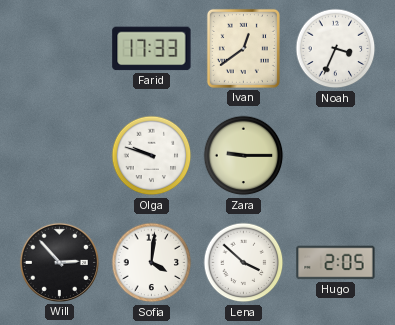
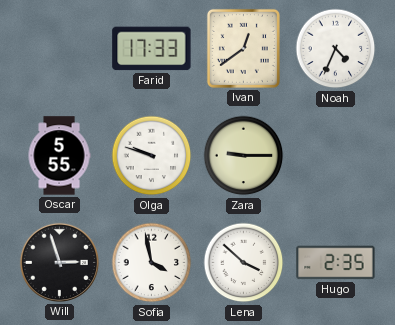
Noah: 3:34 -> 4:34 (336, 49)
Oscar: none -> 5:55 (59, 156)
Will: 2:53 -> 2:57 (59, 262)
Sofia: 4:01 -> 3:58 (152, 263)
Hugo: 2:05 -> 2:35 (336, 263)
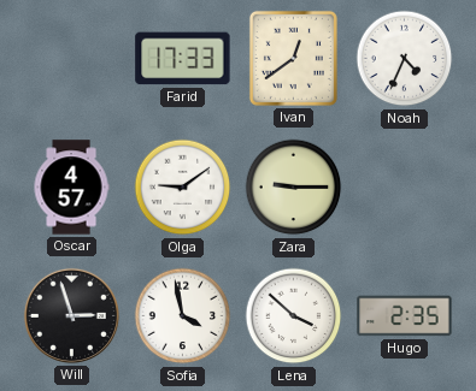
Oscar: 5:55 -> 4:57 (71, 188)
Olga: 9:48 -> 9:09 (183, 188)
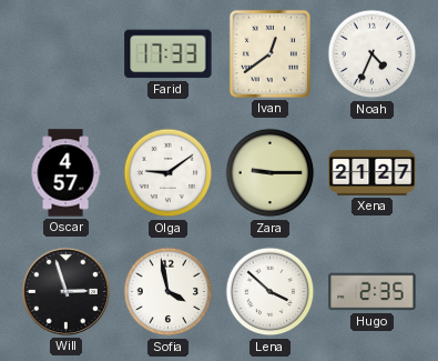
Xena: none -> 21:27 (373, 172)
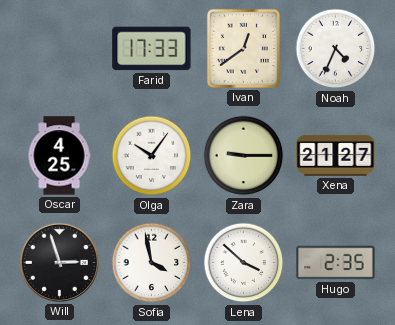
Oscar: 4:57 -> 4:25 (59, 156)
Olga: 9:09 -> 10:06 (152, 156)
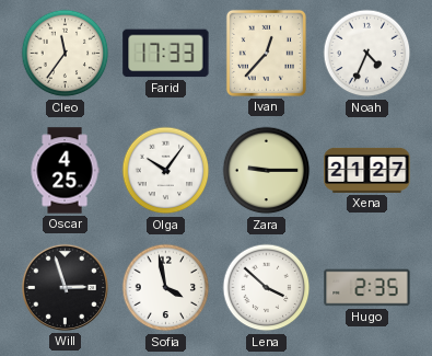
Cleo: none -> 11:36 (66, 54)
Ivan: 12:39 -> 12:37 (266, 53)
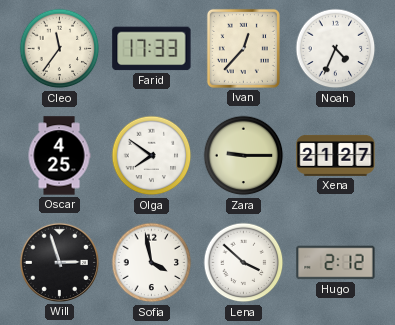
Olga: 10:06 -> 7:51 (152, 156)
Hugo: 2:35 -> 2:12 (336, 263)
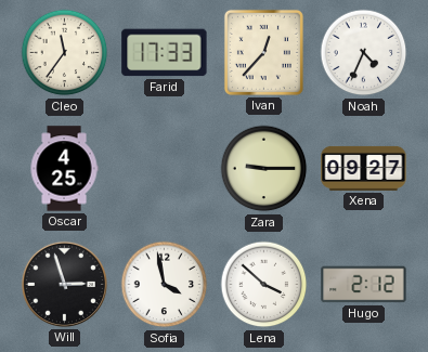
Olga: 7:51 -> none (152, 156)
Xena: 21:27 -> 09:27 (364, 168)
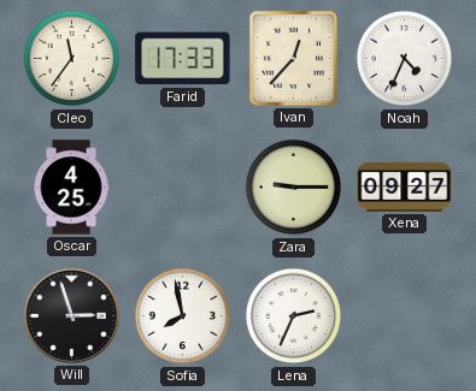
Sofia: 3:58 -> 7:58 (183, 316)
Lena: 3:52 -> 2:34 (294, 316)
Hugo: 2:12 -> none (364, 285)
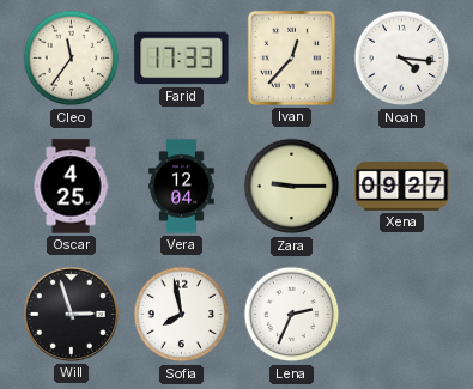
Noah: 4:34 -> 4:16 (402, 59)
Vera: none -> 12:04 (182, 187)
